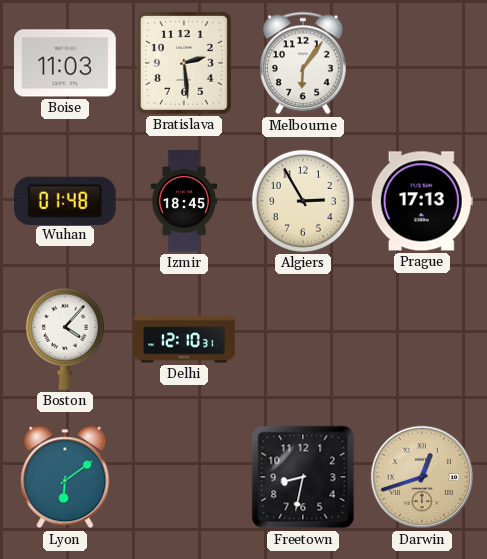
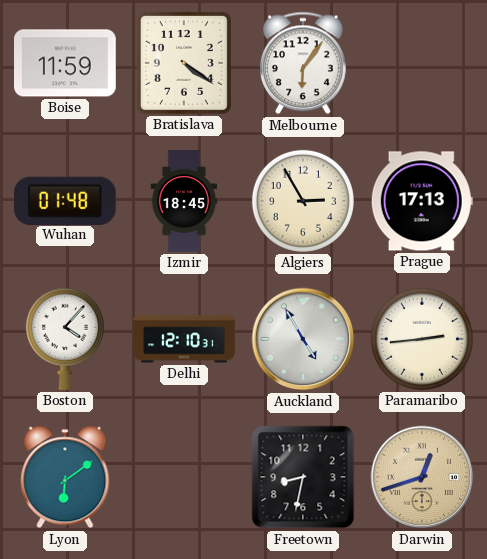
Boise: 11:03 -> 11:59 (66, 63)
Bratislava: 2:29 -> 4:21 (184, 63)
Auckland: none -> 4:55 (303, 339)
Paramaribo: none -> 2:44 (422, 339)
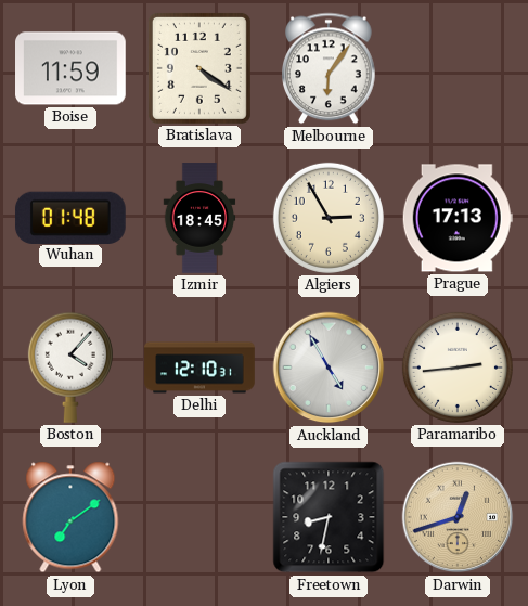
Lyon: 6:09 -> 7:09 (70, 517)
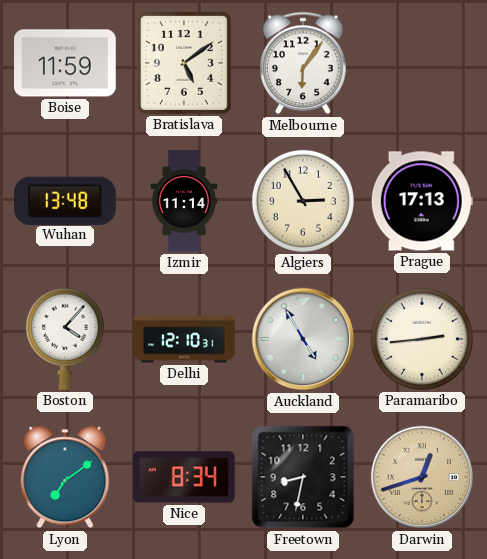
Bratislava: 4:21 -> 5:09 (184, 63)
Wuhan: 01:48 -> 13:48 (65, 200)
Izmir: 18:45 -> 11:14 (184, 201)
Nice: none -> 8:34 (184, 477)
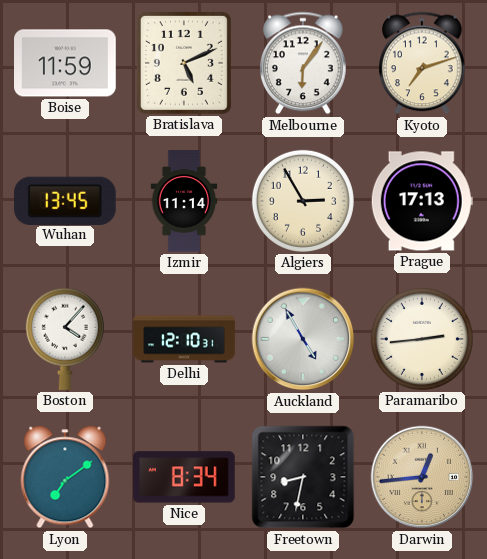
Bratislava: 5:09 -> 5:11 (184, 63)
Kyoto: none -> 7:12 (423, 63)
Wuhan: 13:48 -> 13:45 (65, 200)
Darwin: 12:42 -> 12:44 (422, 477)
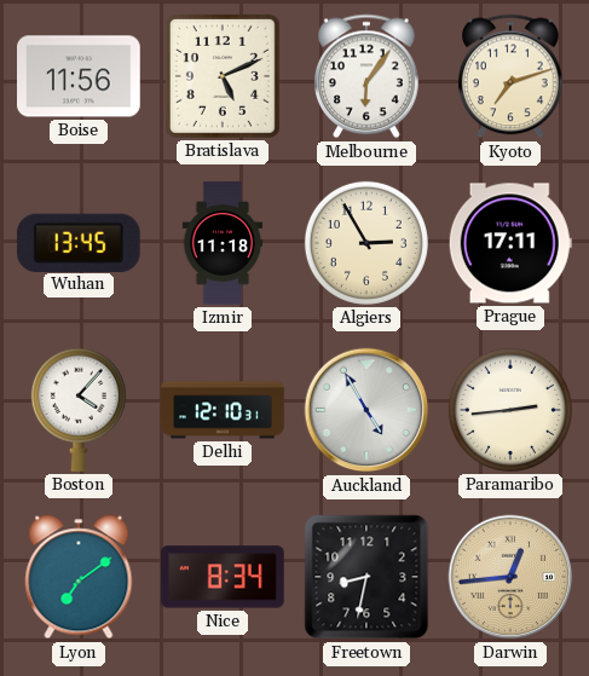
Boise: 11:59 -> 11:56 (80, 76)
Izmir: 11:14 -> 11:18 (223, 243)
Prague: 17:13 -> 17:11 (510, 243)
